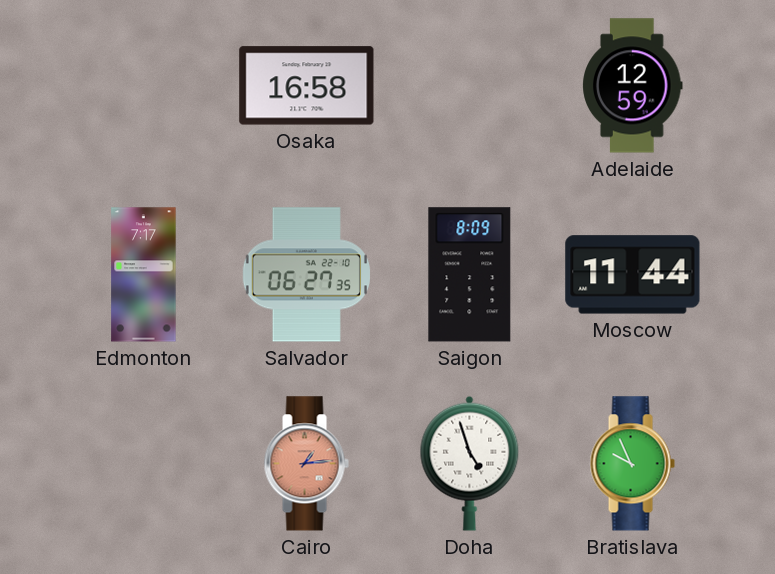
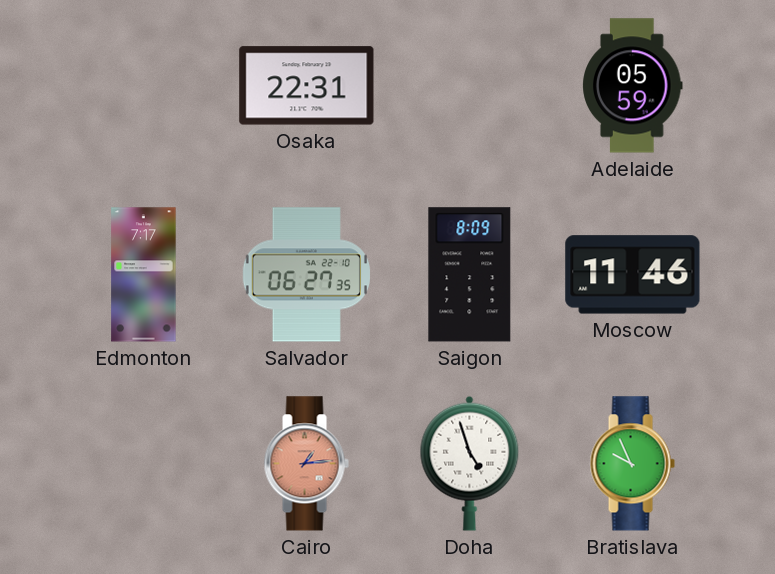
Osaka: 16:58 -> 22:31 (307, 86)
Adelaide: 12:59 -> 05:59 (633, 86)
Moscow: 11:44 -> 11:46 (633, 275)
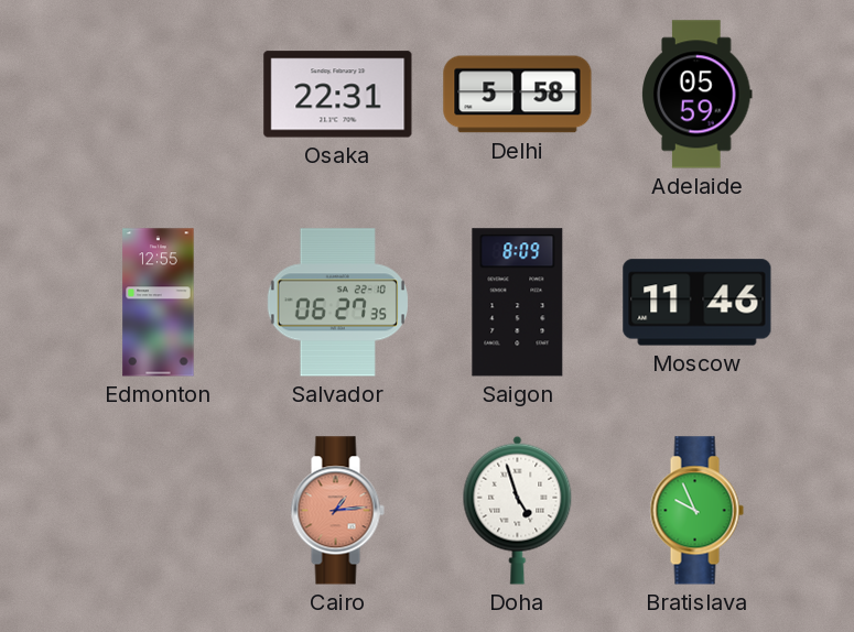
Delhi: none -> 5:58 (518, 95)
Edmonton: 7:17 -> 12:55 (159, 303)
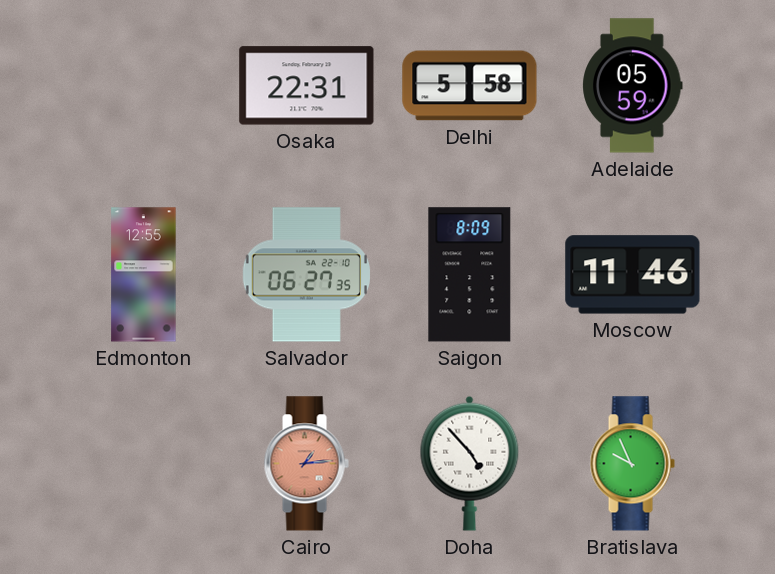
Doha: 4:57 -> 4:53 (470, 463)
